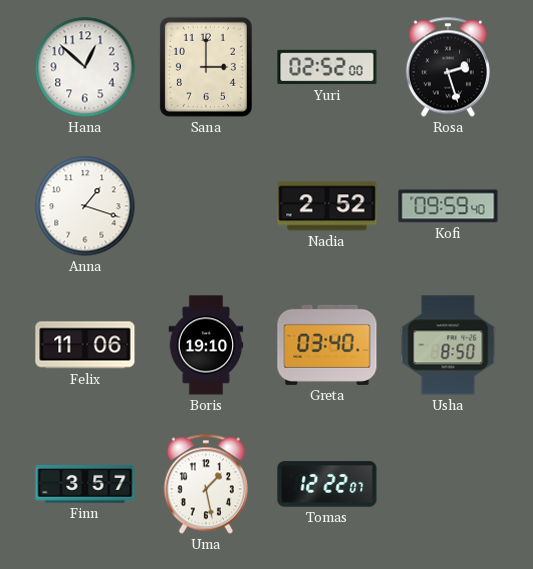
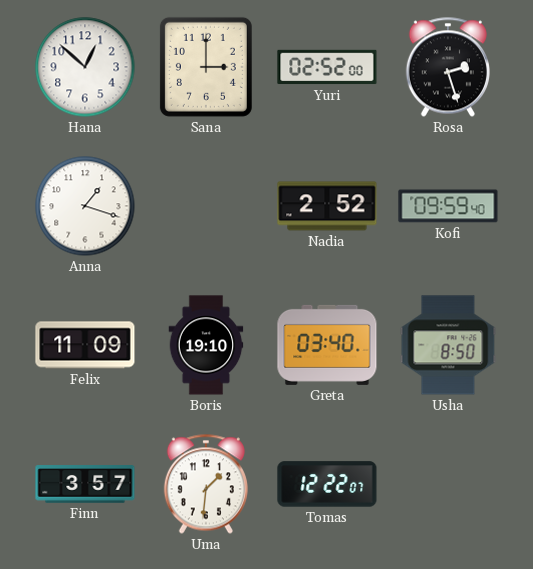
Felix: 11:06 -> 11:09 (85, 345)
Uma: 1:28 -> 1:31 (206, 484)
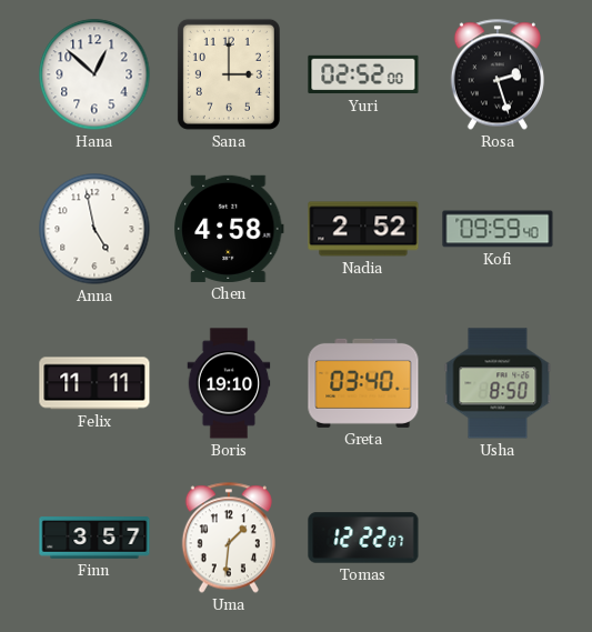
Anna: 1:18 -> 4:58 (94, 229)
Chen: none -> 4:58 (229, 229)
Felix: 11:09 -> 11:11 (94, 383)
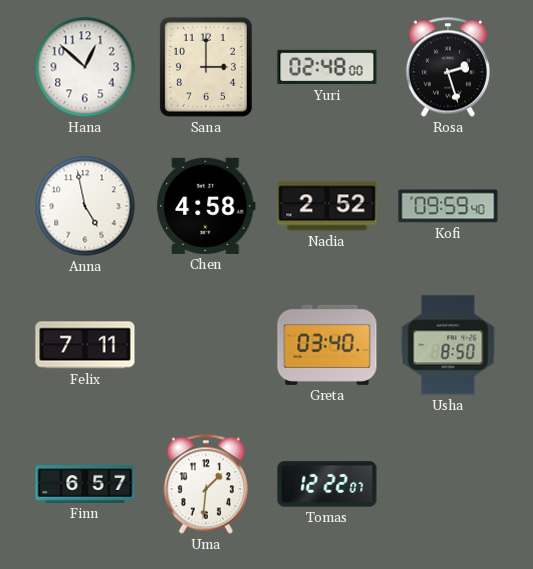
Yuri: 02:52 -> 02:48 (327, 67)
Felix: 11:11 -> 7:11 (85, 345)
Boris: 19:10 -> none (229, 383)
Finn: 3:57 -> 6:57 (85, 484)
